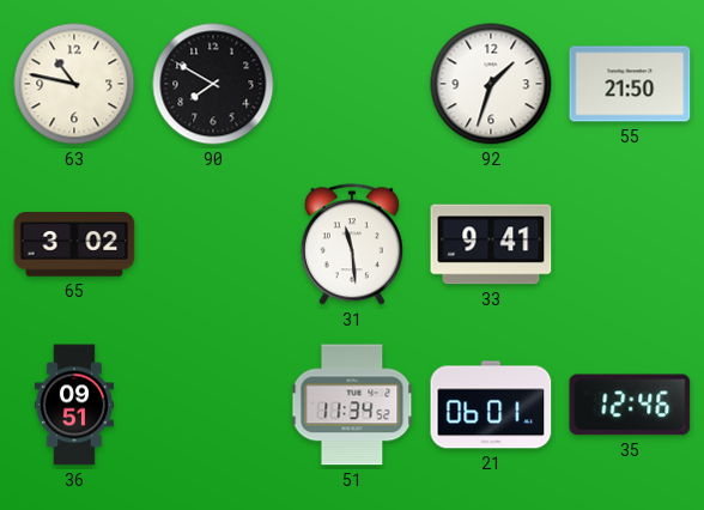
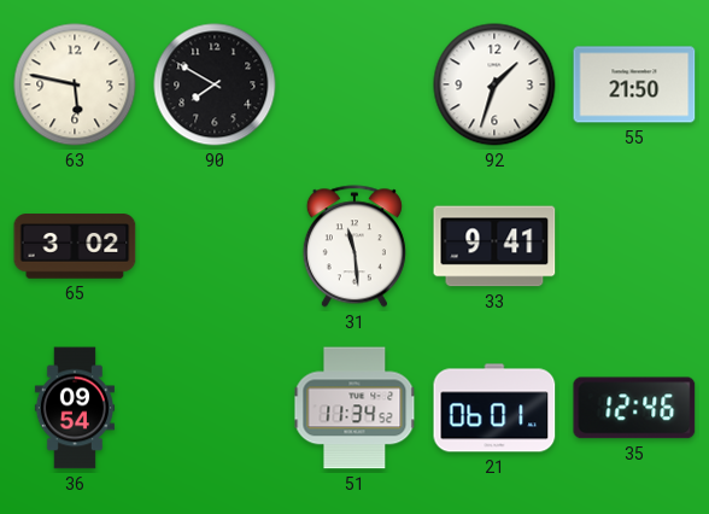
63: 10:47 -> 5:47 (75, 84)
36: 09:51 -> 09:54 (75, 408)
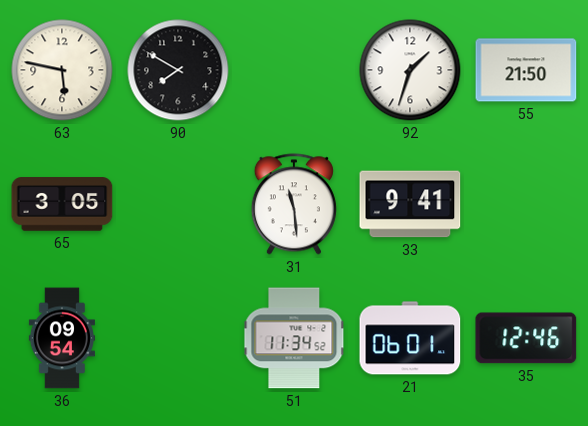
65: 3:02 -> 3:05 (62, 204)
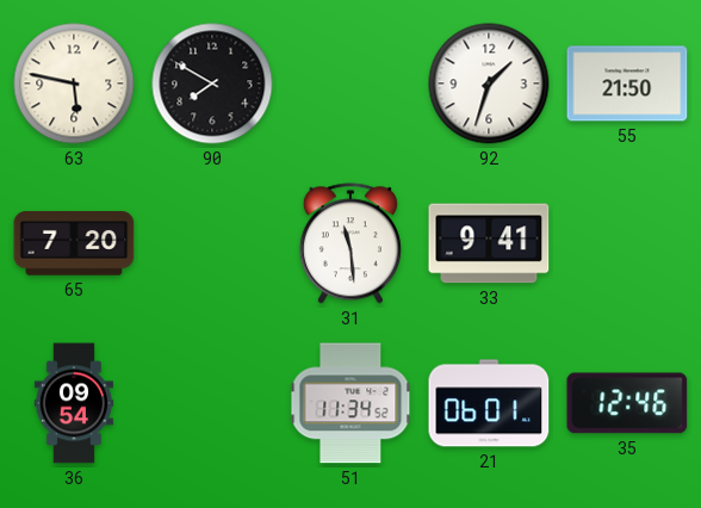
65: 3:05 -> 7:20 (74, 243)
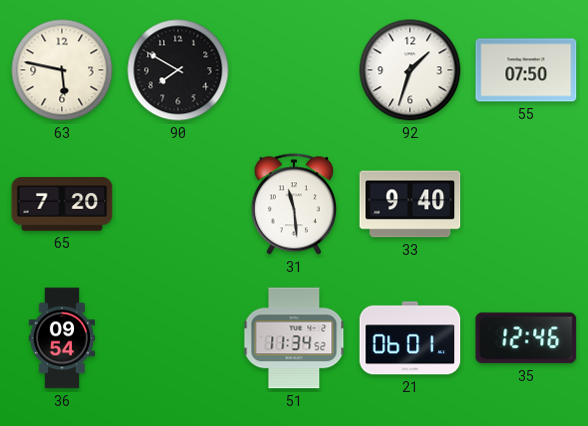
55: 21:50 -> 07:50 (526, 70)
33: 9:41 -> 9:40 (410, 204)
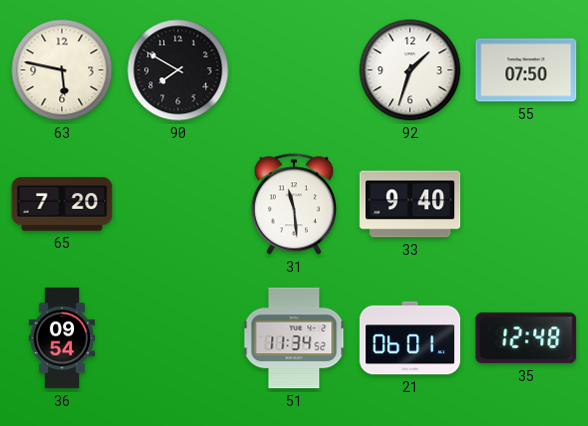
35: 12:46 -> 12:48 (526, 338)
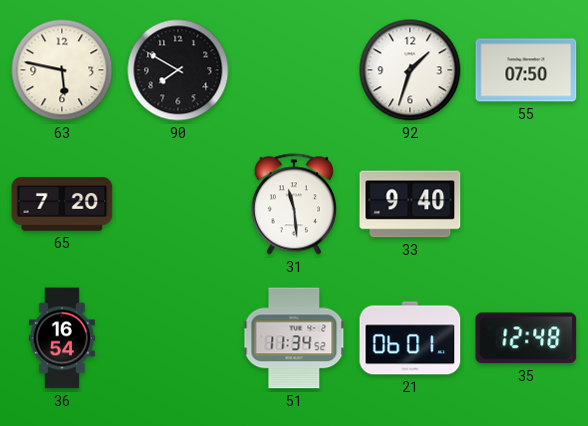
36: 09:54 -> 16:54 (62, 338)
